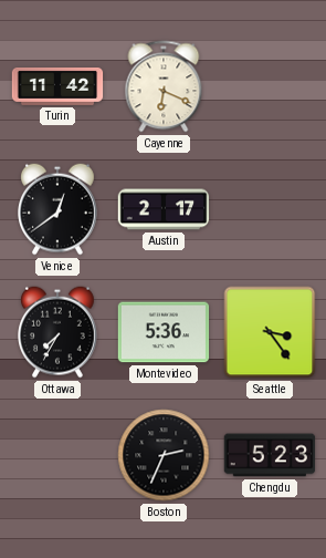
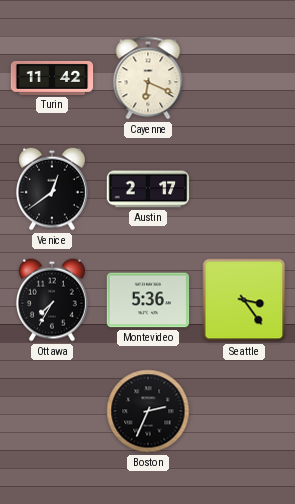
Chengdu: 5:23 -> none (270, 455)
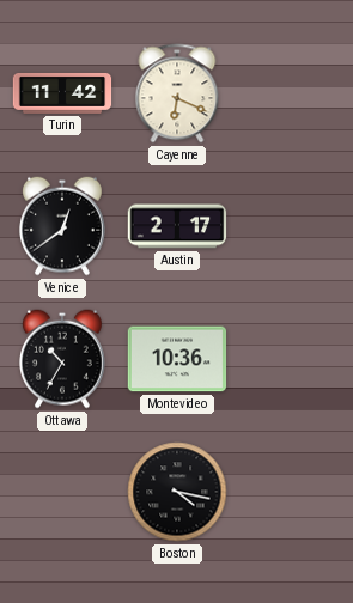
Ottawa: 7:35 -> 10:35 (63, 359)
Montevideo: 5:36 -> 10:36 (177, 359)
Seattle: 3:24 -> none (244, 300)
Boston: 2:34 -> 4:17 (177, 492)
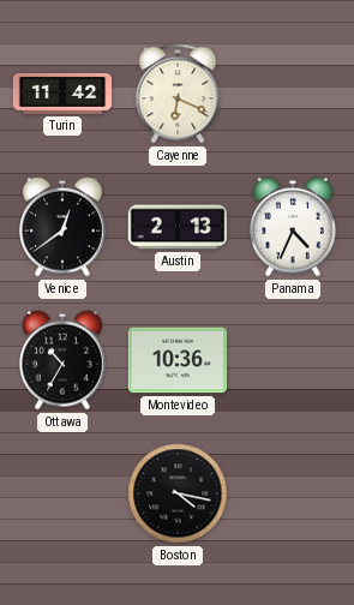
Austin: 2:17 -> 2:13 (178, 227)
Panama: none -> 4:34 (294, 227)
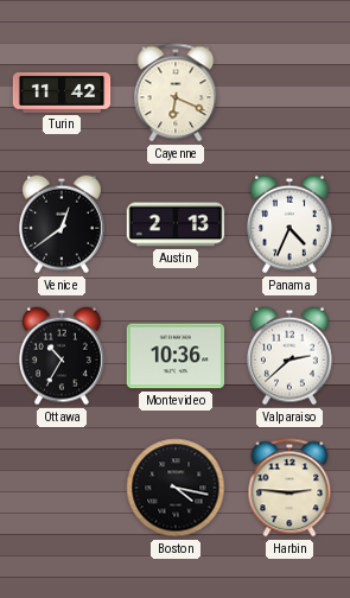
Valparaiso: none -> 2:38 (291, 356)
Harbin: none -> 2:46 (289, 488)
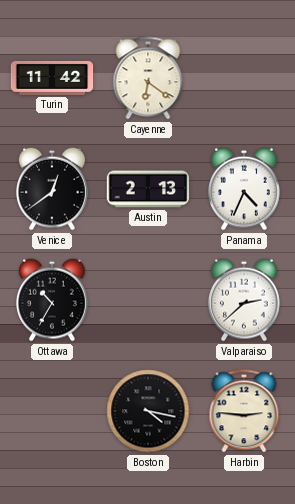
Cayenne: 6:19 -> 6:21 (148, 78)
Montevideo: 10:36 -> none (176, 356)
